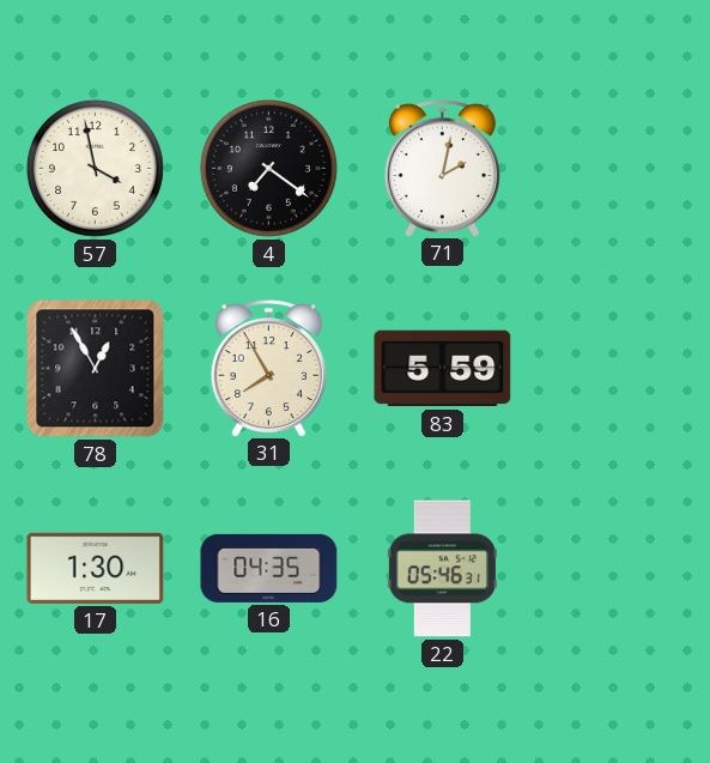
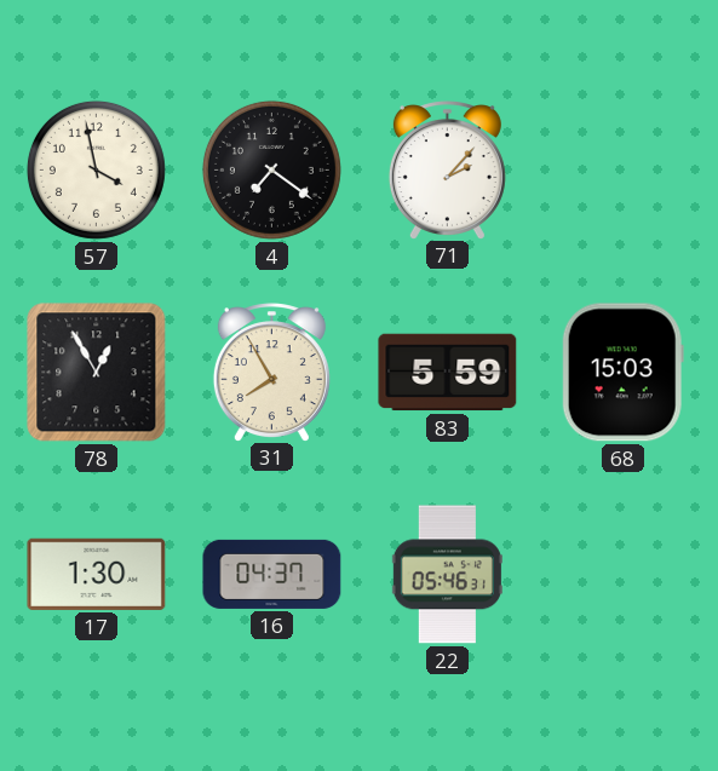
71: 2:02 -> 2:07 (447, 169)
68: none -> 15:03 (622, 373)
16: 04:35 -> 04:37 (272, 574)
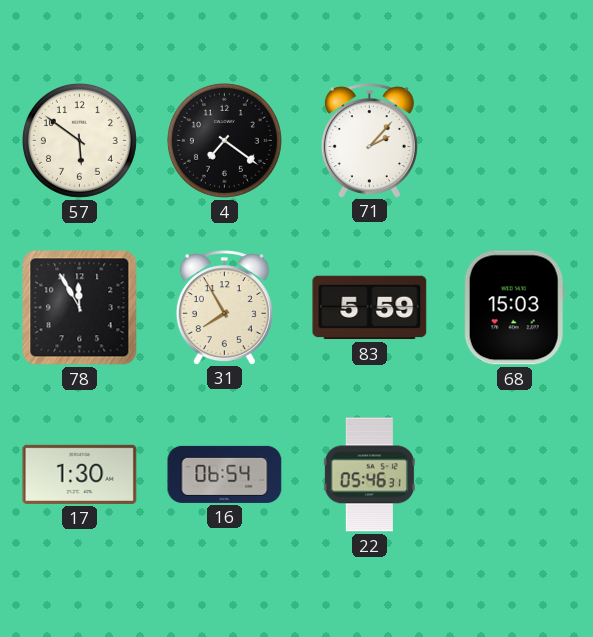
57: 3:58 -> 5:51 (79, 140)
78: 12:55 -> 11:55 (80, 308)
16: 04:37 -> 06:54 (225, 474)
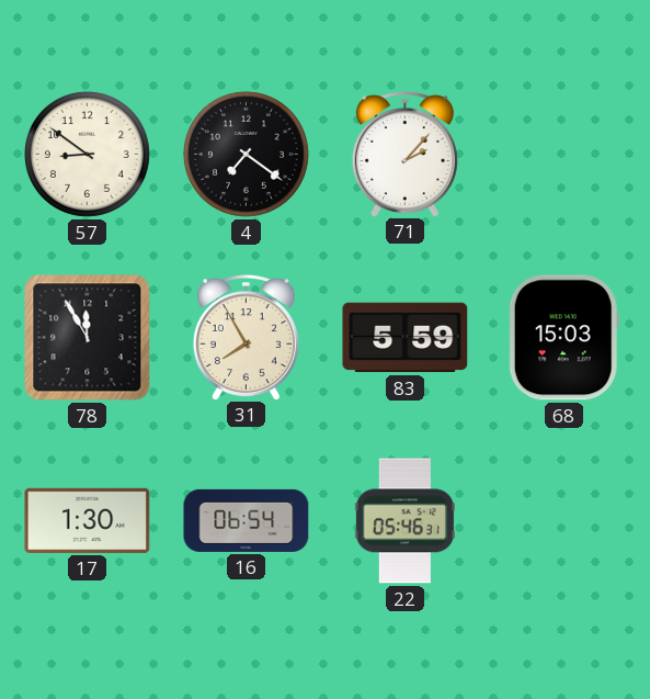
57: 5:51 -> 8:51 (87, 154)
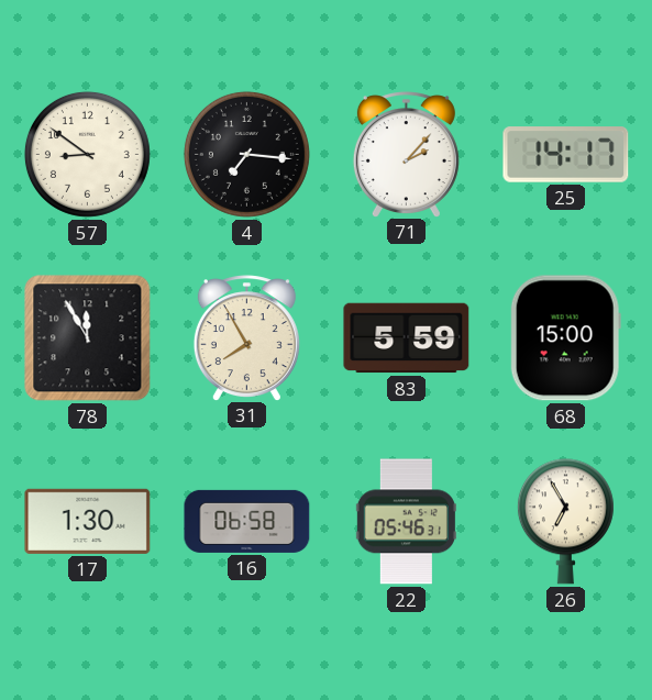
4: 7:21 -> 7:16 (246, 154)
25: none -> 14:17 (566, 155)
68: 15:03 -> 15:00 (565, 338)
16: 06:54 -> 06:58 (247, 521)
26: none -> 6:55 (565, 522)
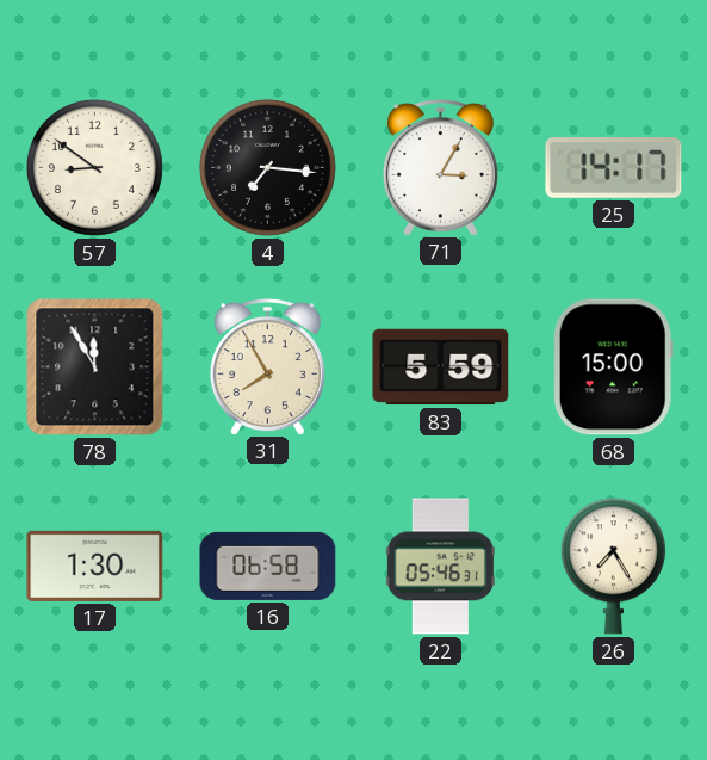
71: 2:07 -> 3:05 (440, 167)
26: 6:55 -> 7:25 (613, 567)
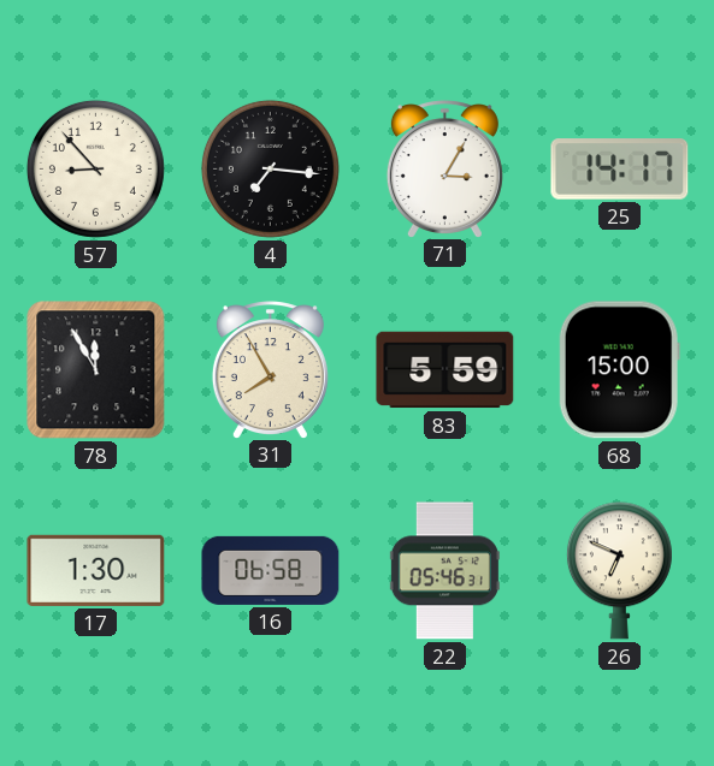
57: 8:51 -> 8:53 (95, 168)
26: 7:25 -> 6:49 (619, 571)
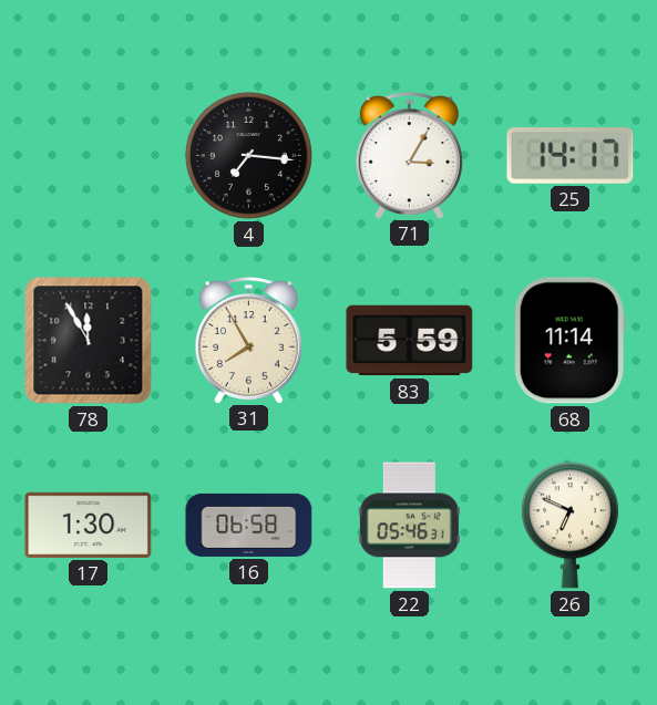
57: 8:53 -> none (95, 168)
68: 15:00 -> 11:14 (569, 341)
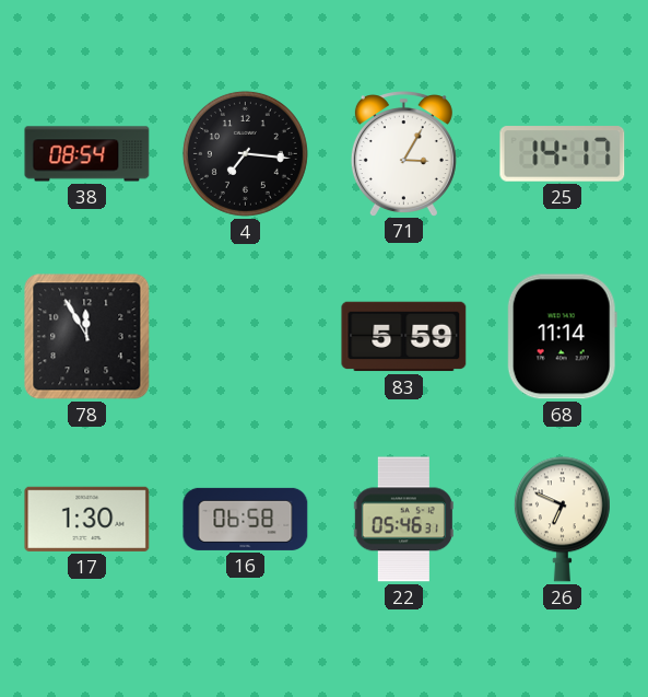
38: none -> 08:54 (87, 154)
31: 7:55 -> none (248, 340)
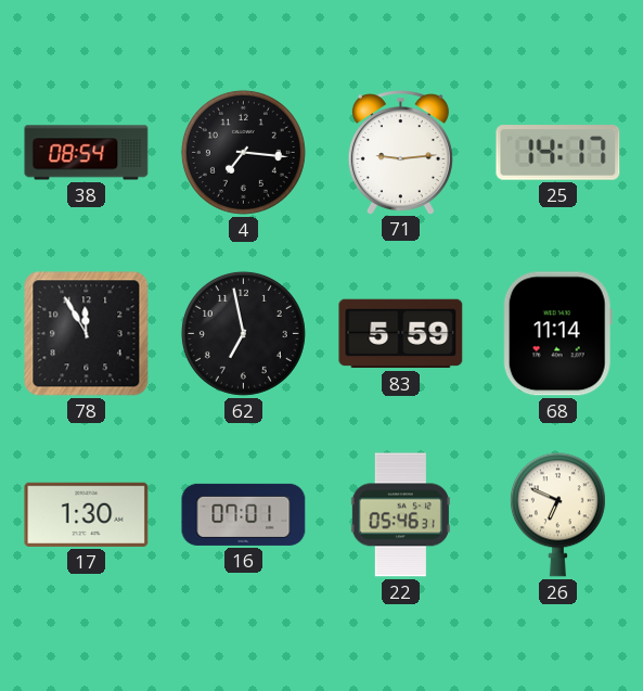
71: 3:05 -> 9:14 (400, 152)
62: none -> 6:58 (243, 333)
16: 06:58 -> 07:01 (244, 514)
